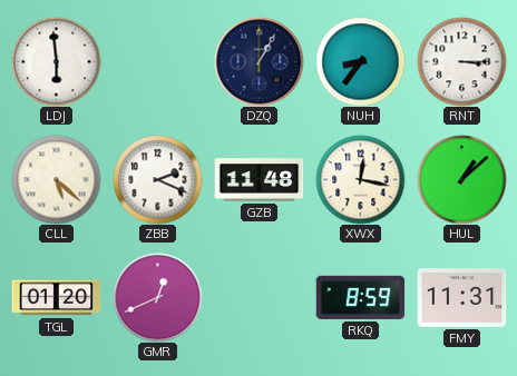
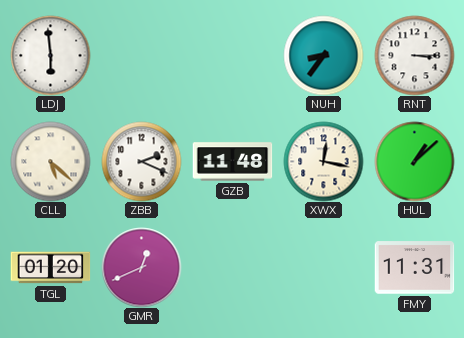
DZQ: 1:05 -> none (258, 61)
RKQ: 8:59 -> none (360, 297)
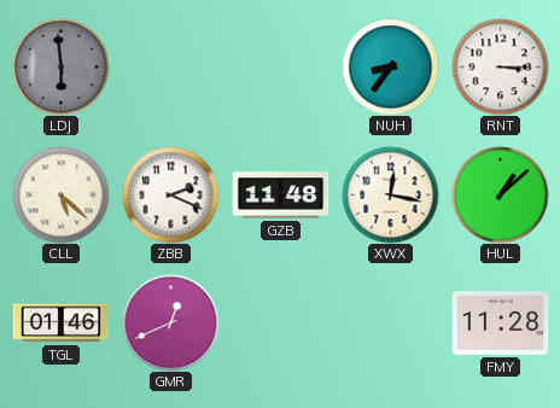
LDJ dial: white -> grey (60, 66)
TGL: 01:20 -> 01:46 (60, 324)
FMY: 11:31 -> 11:28 (500, 324)
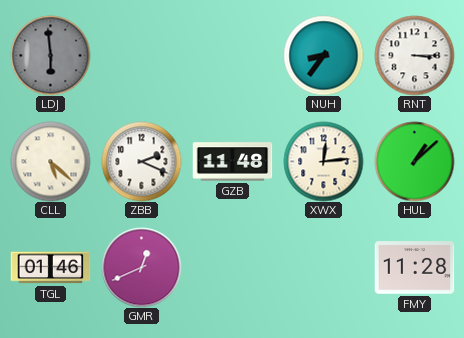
XWX: 12:17 -> 12:14 (323, 161)
